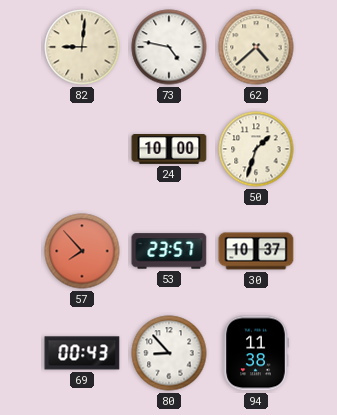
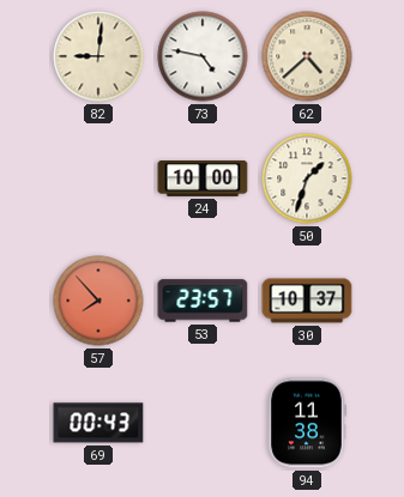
80: 8:53 -> none (169, 353)
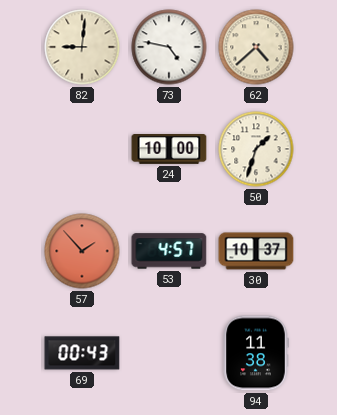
57: 7:53 -> 1:53 (82, 251)
53: 23:57 -> 4:57 (169, 251)
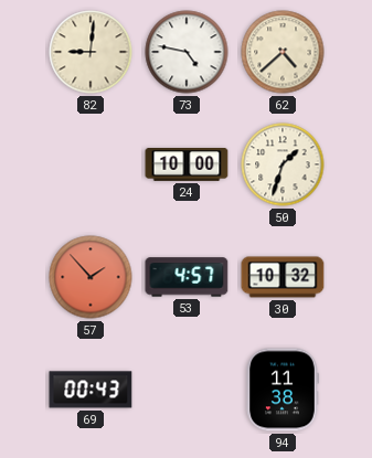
30: 10:37 -> 10:32 (283, 277)
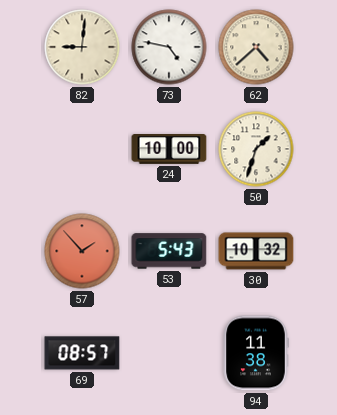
53: 4:57 -> 5:43 (169, 251)
69: 00:43 -> 08:57 (82, 353)
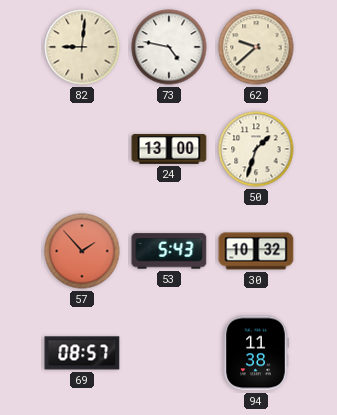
62: 4:38 -> 9:38 (256, 47)
24: 10:00 -> 13:00 (169, 150)
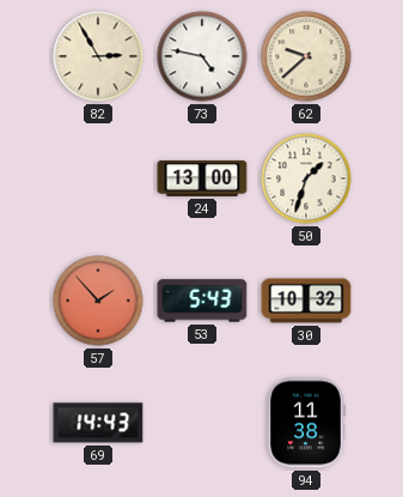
82: 9:01 -> 2:55 (98, 56)
69: 08:57 -> 14:43 (98, 423)
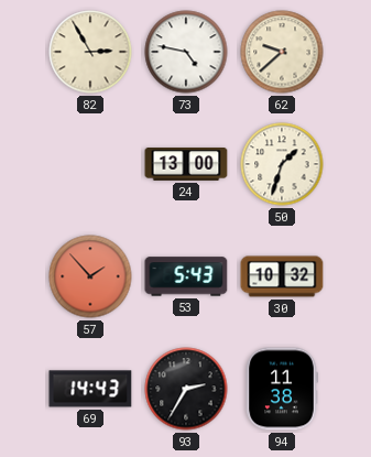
93: none -> 2:35 (186, 389)
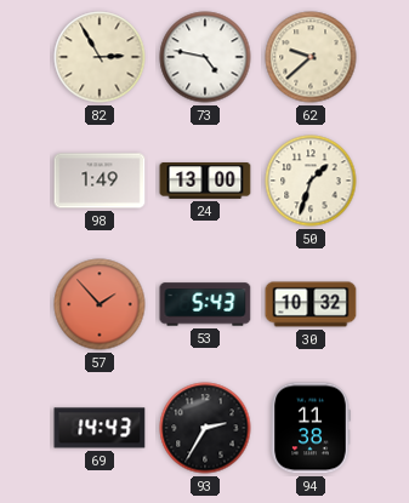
98: none -> 1:49 (100, 181)
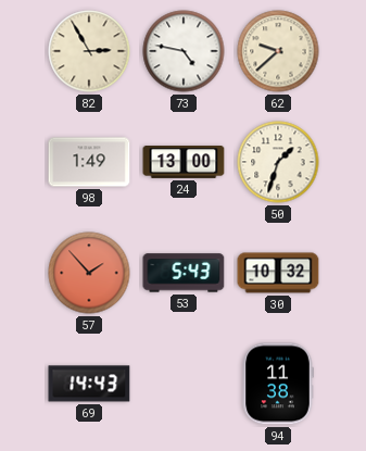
93: 2:35 -> none (205, 428)
